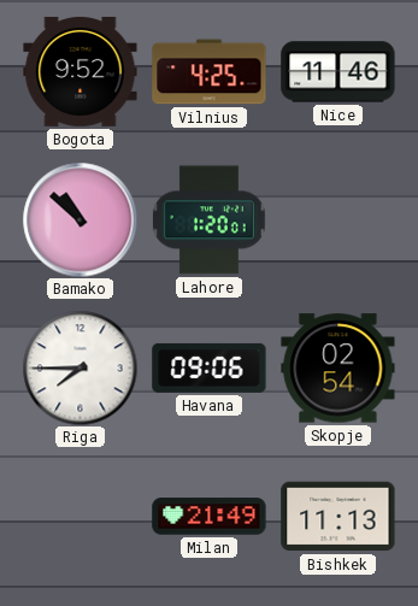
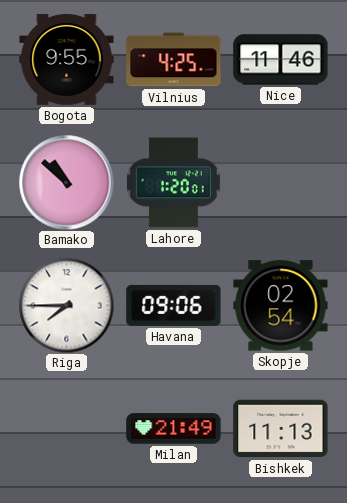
Bogota: 9:52 -> 9:55 (67, 59)
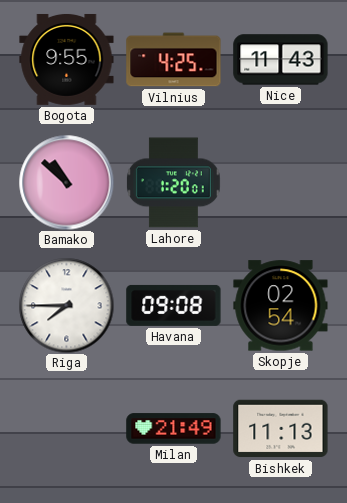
Nice: 11:46 -> 11:43 (281, 60)
Havana: 09:06 -> 09:08 (174, 305)
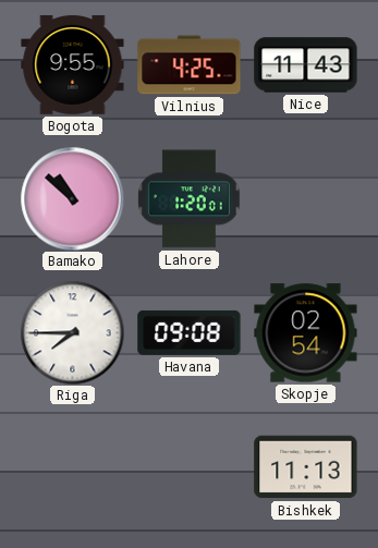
Milan: 21:49 -> none (174, 429)
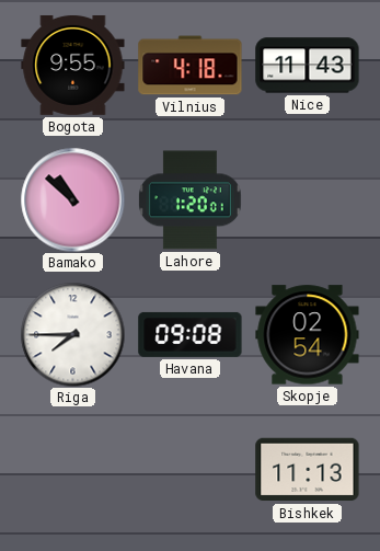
Vilnius: 4:25 -> 4:18 (191, 66)
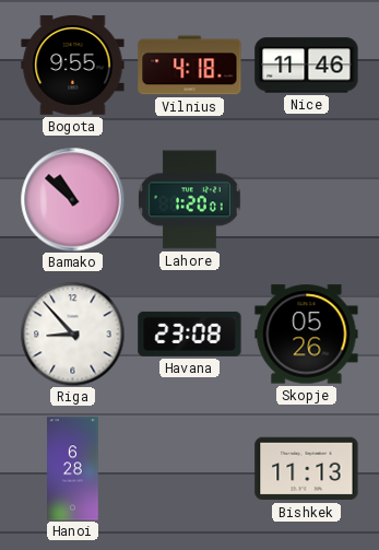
Nice: 11:43 -> 11:46 (307, 66)
Riga: 7:45 -> 8:53 (72, 333)
Havana: 09:08 -> 23:08 (190, 333)
Skopje: 02:54 -> 05:26 (307, 335)
Hanoi: none -> 6:28 (73, 469)
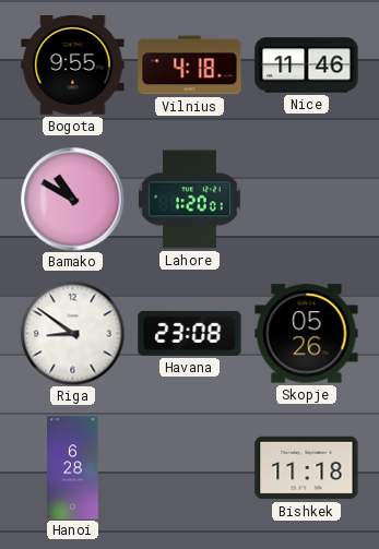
Bamako: 10:52 -> 10:50 (72, 199)
Riga: 8:53 -> 8:51 (72, 333)
Bishkek: 11:13 -> 11:18 (307, 468)
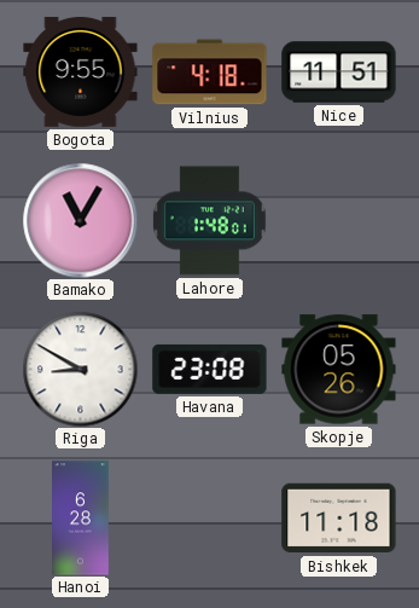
Nice: 11:46 -> 11:51 (339, 73)
Bamako: 10:50 -> 11:05 (80, 220)
Lahore: 1:20 -> 1:48 (209, 221)
Riga: 8:51 -> 8:50 (80, 369)
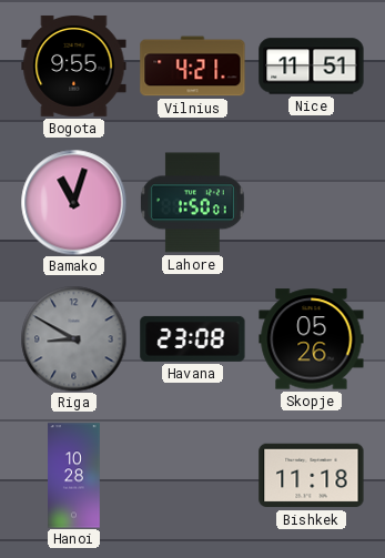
Vilnius: 4:18 -> 4:21 (193, 67)
Bamako: 11:05 -> 11:03 (73, 202)
Lahore: 1:48 -> 1:50 (192, 203)
Riga dial: white -> grey (73, 338)
Hanoi: 6:28 -> 10:28 (74, 476)
